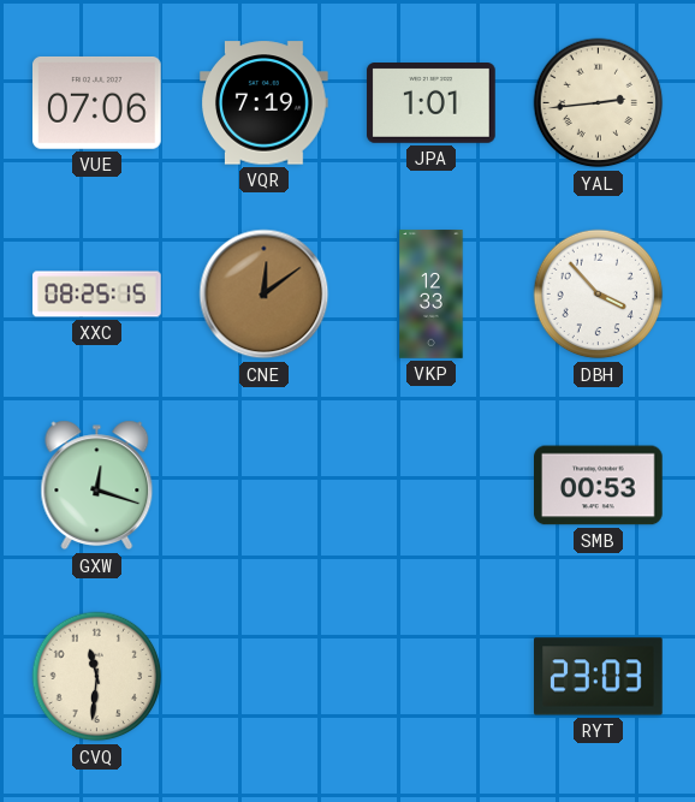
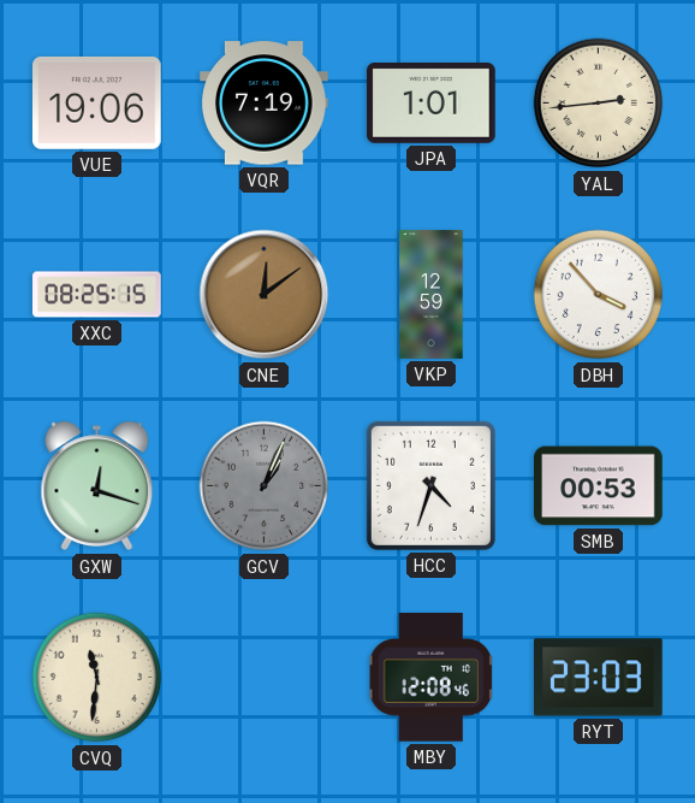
VUE: 07:06 -> 19:06 (97, 102)
VKP: 12:33 -> 12:59 (432, 295)
GCV: none -> 1:04 (265, 486)
HCC: none -> 4:33 (430, 485)
MBY: none -> 12:08 (430, 678)
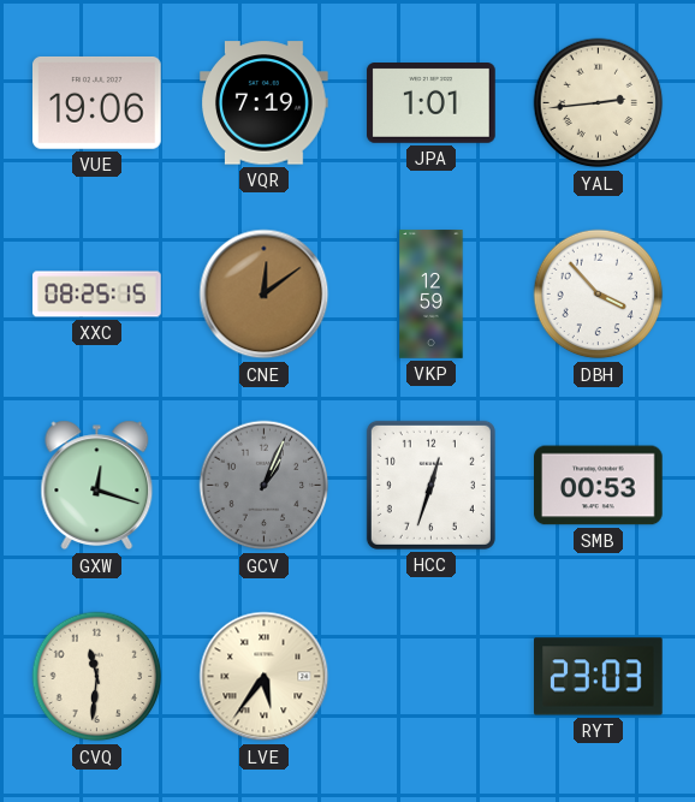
HCC: 4:33 -> 12:33 (430, 485)
LVE: none -> 5:36 (265, 677)
MBY: 12:08 -> none (430, 678)
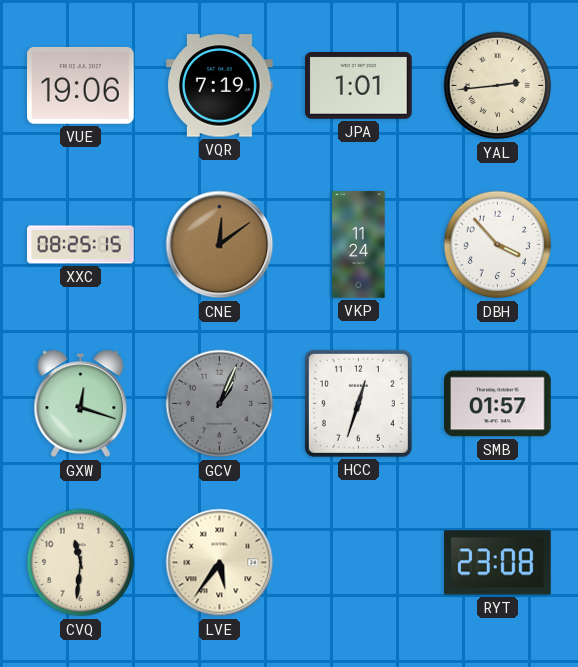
VKP: 12:59 -> 11:24 (359, 245)
SMB: 00:53 -> 01:57 (498, 404)
RYT: 23:03 -> 23:08 (498, 563)
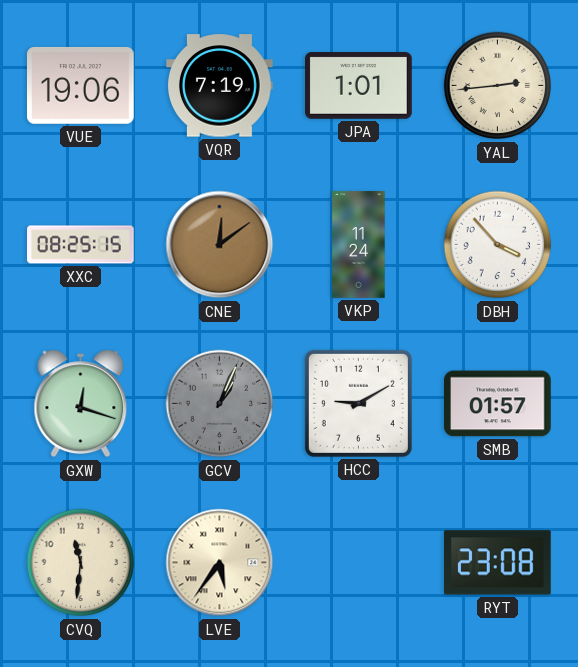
HCC: 12:33 -> 9:10 (358, 403)
